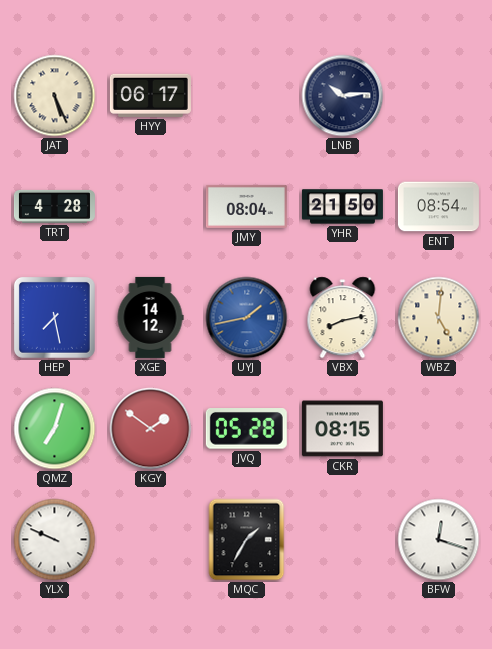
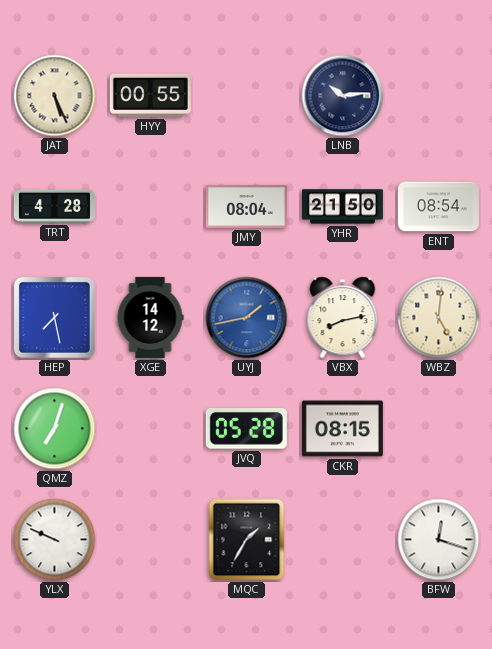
HYY: 06:17 -> 00:55 (150, 95)
KGY: 1:51 -> none (151, 429)
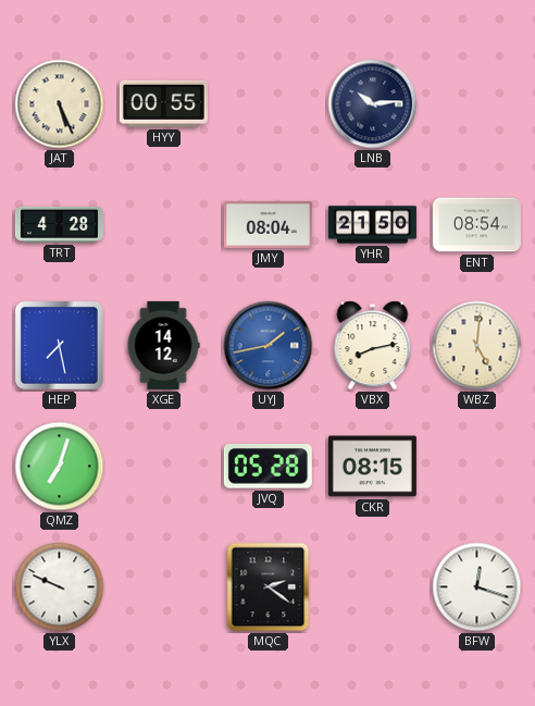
MQC: 1:35 -> 2:21 (269, 587)
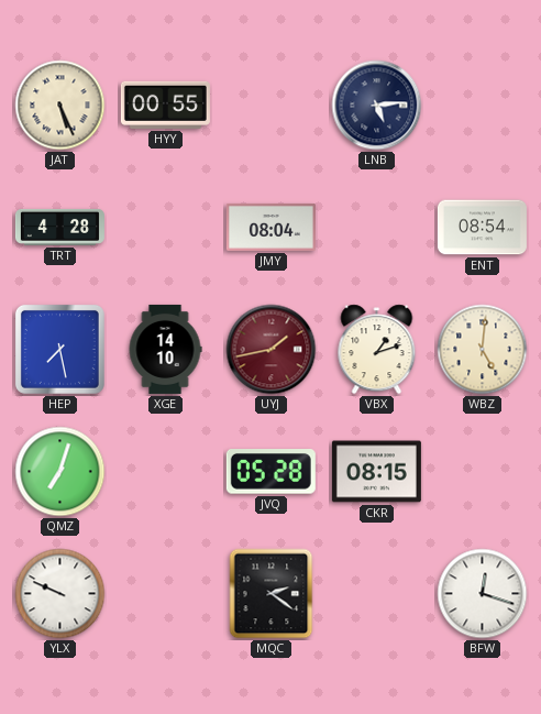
LNB: 10:14 -> 5:14 (377, 106)
YHR: 21:50 -> none (372, 225)
XGE: 14:12 -> 14:10 (165, 349)
UYJ dial: blue -> burgundy (272, 350)
VBX: 8:13 -> 1:12 (377, 350)
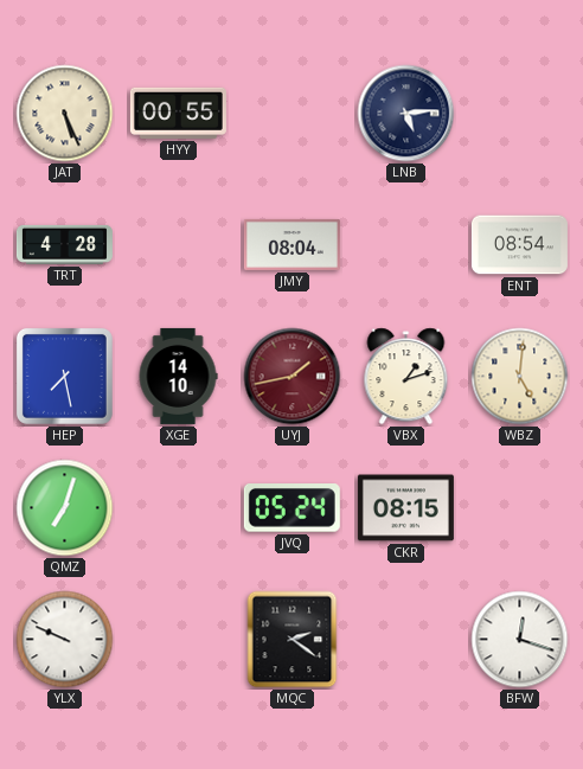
JVQ: 05:28 -> 05:24 (291, 508)
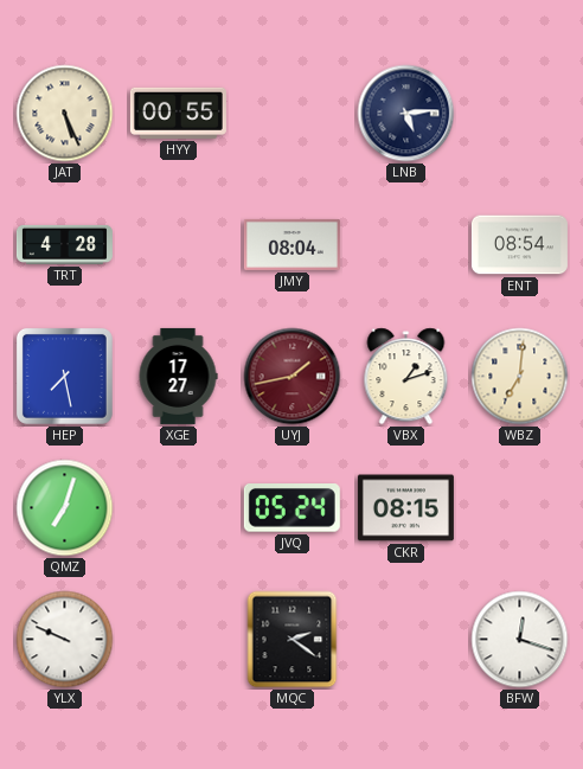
XGE: 14:10 -> 17:27 (178, 376)
WBZ: 5:01 -> 7:01 (520, 377)
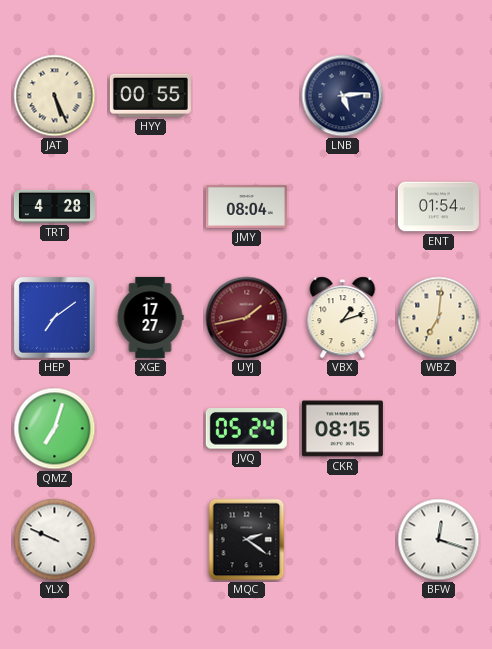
ENT: 08:54 -> 01:54 (438, 207)
HEP: 7:28 -> 7:09 (54, 317)
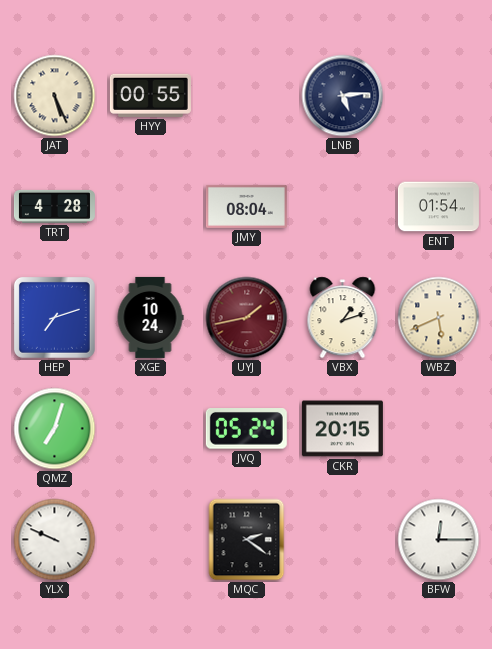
HEP: 7:09 -> 7:12 (54, 317)
XGE: 17:27 -> 10:24 (150, 317)
WBZ: 7:01 -> 5:41 (439, 318)
CKR: 08:15 -> 20:15 (342, 429)
BFW: 12:18 -> 12:15 (439, 540)
